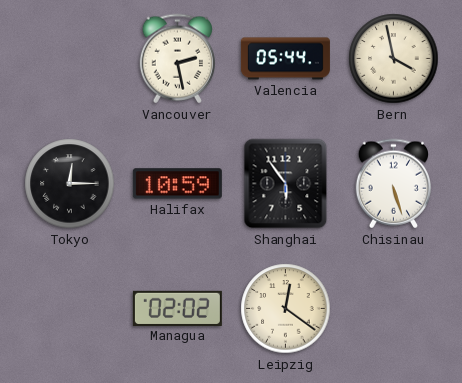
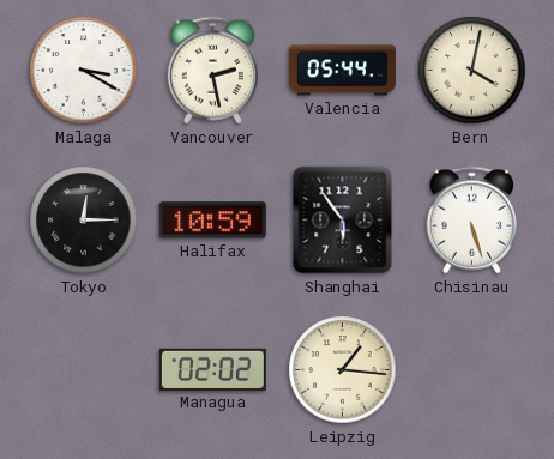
Malaga: none -> 3:20 (84, 71)
Bern: 3:58 -> 4:02 (472, 71)
Leipzig: 12:21 -> 1:16 (343, 370)
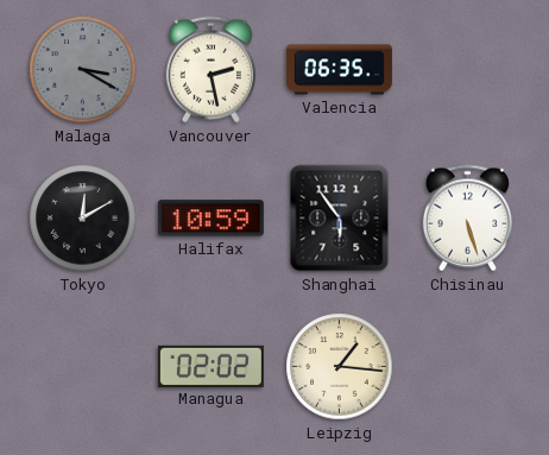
Malaga dial: white -> grey (83, 70)
Valencia: 05:44 -> 06:35 (339, 70)
Bern: 4:02 -> none (472, 71)
Tokyo: 12:15 -> 12:10 (83, 219)
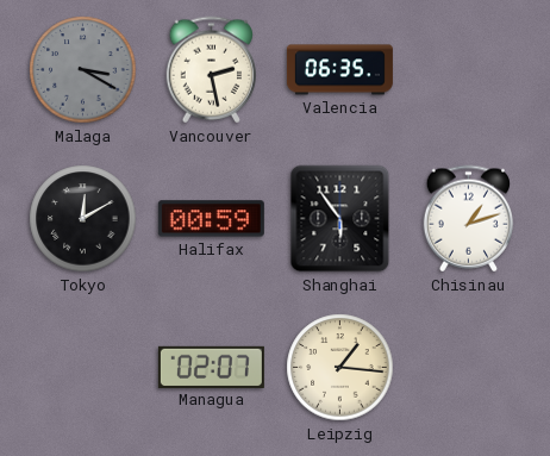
Halifax: 10:59 -> 00:59 (211, 219)
Chisinau: 5:27 -> 1:12 (468, 219)
Managua: 02:02 -> 02:07 (211, 367)
